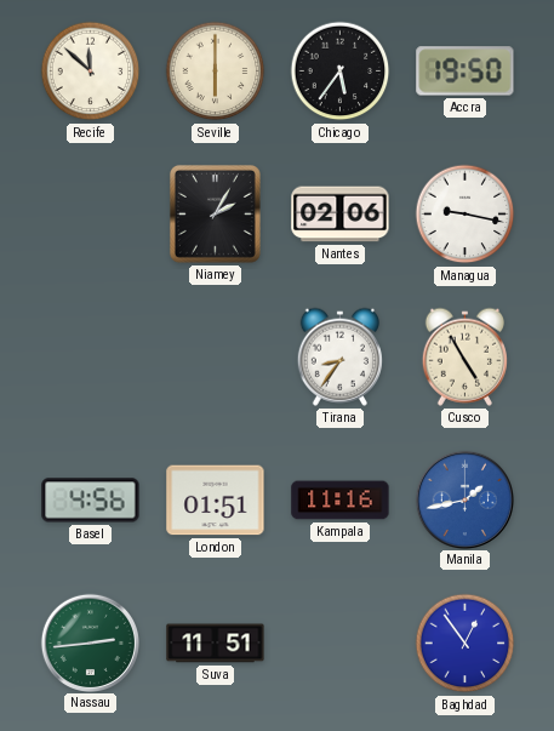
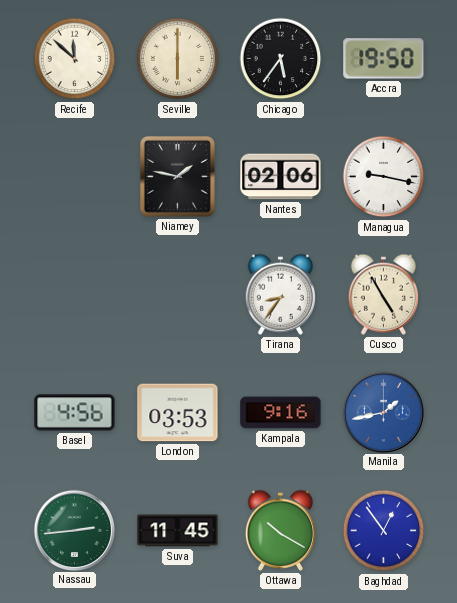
Niamey: 2:05 -> 1:47 (177, 176)
London: 01:51 -> 03:53 (178, 413)
Kampala: 11:16 -> 9:16 (281, 413)
Suva: 11:51 -> 11:45 (178, 531)
Ottawa: none -> 10:20 (280, 530)
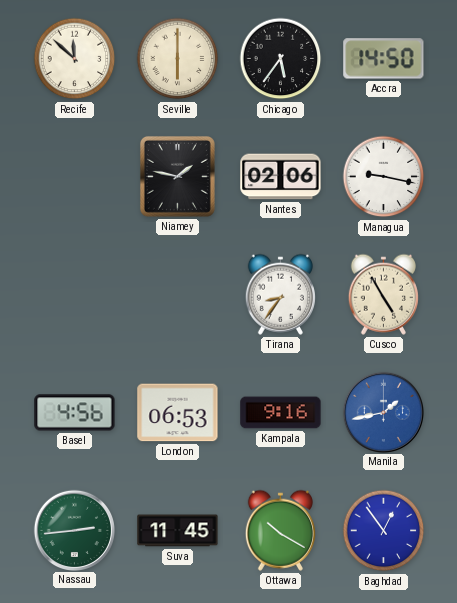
Accra: 19:50 -> 14:50 (384, 59)
London: 03:53 -> 06:53 (178, 413)
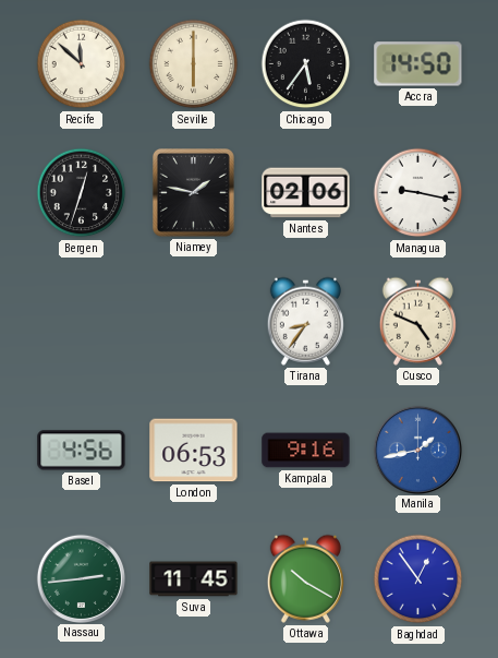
Bergen: none -> 12:33 (82, 193)
Cusco: 4:55 -> 4:49 (417, 321)
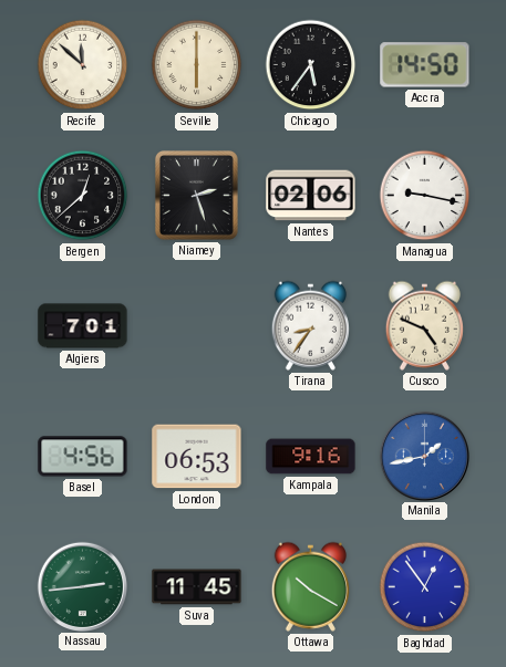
Bergen: 12:33 -> 12:38 (83, 196)
Niamey: 1:47 -> 2:27 (196, 195)
Algiers: none -> 7:01 (83, 326)
